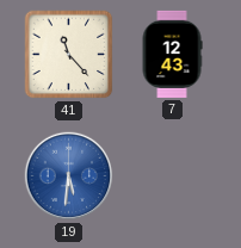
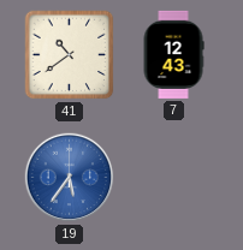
41: 11:23 -> 10:39 (70, 55)
19: 5:31 -> 5:36 (70, 178)
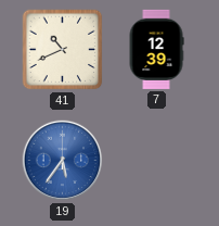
41: 10:39 -> 10:41 (63, 50)
7: 12:43 -> 12:39 (156, 49)
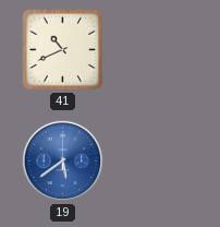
7: 12:39 -> none (156, 49)
19: 5:36 -> 5:39 (63, 162)
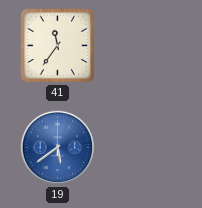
41: 10:41 -> 11:36 (58, 46)
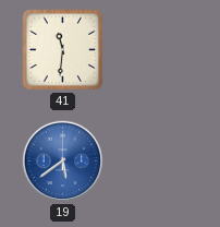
41: 11:36 -> 11:31 (63, 50)
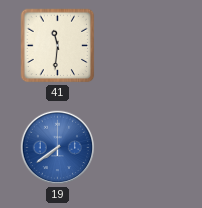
19: 5:39 -> 7:39 (58, 148)
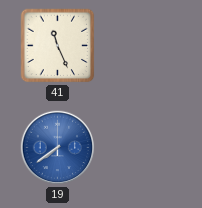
41: 11:31 -> 11:26 (58, 46)
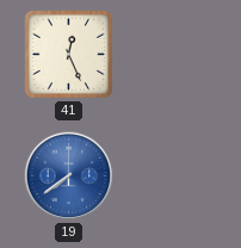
41: 11:26 -> 12:26 (69, 55)
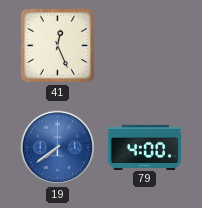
79: none -> 4:00 (144, 147)
